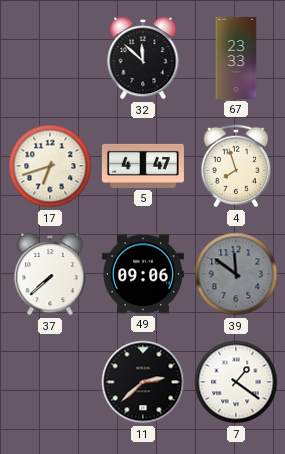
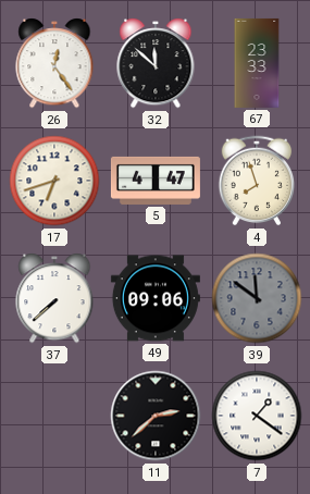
26: none -> 12:24 (54, 64)
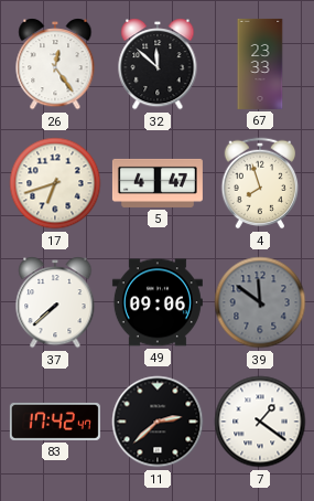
83: none -> 17:42 (55, 422)
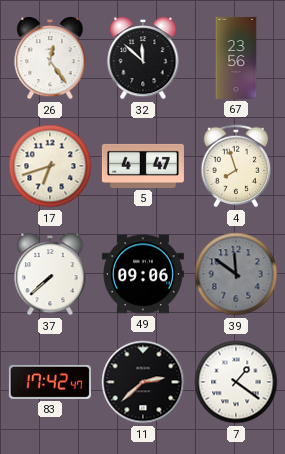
67: 23:33 -> 23:56 (236, 58)
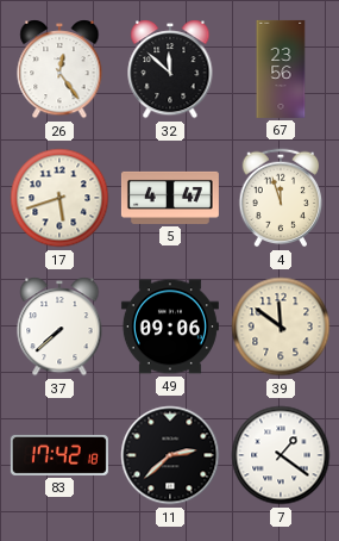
17: 6:42 -> 5:42 (59, 198)
4: 7:57 -> 11:57 (281, 198)
39 dial: grey -> cream (281, 327)
83: 17:42:47 -> 17:42:18 (59, 455)
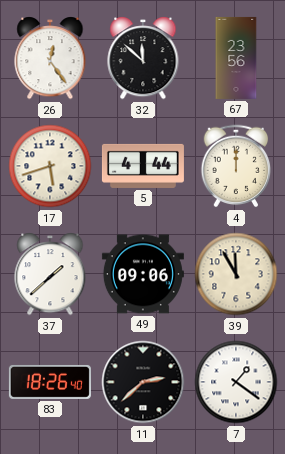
5: 4:47 -> 4:44 (143, 166)
4: 11:57 -> 12:00 (236, 166)
37: 7:38 -> 1:38 (50, 275)
39: 11:51 -> 11:55 (236, 274)
83: 17:42 -> 18:26 (50, 382)
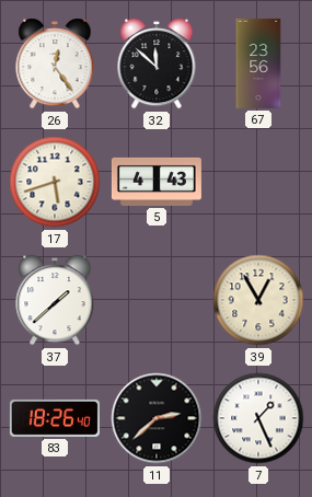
5: 4:44 -> 4:43 (157, 182)
4: 12:00 -> none (236, 166)
49: 09:06 -> none (143, 274)
39: 11:55 -> 12:55 (258, 300)
7: 1:21 -> 1:26 (258, 418)
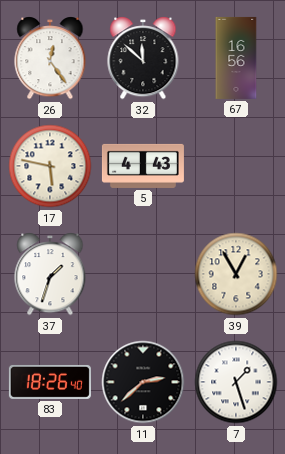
67: 23:56 -> 16:56 (236, 58)
17: 5:42 -> 5:47 (50, 166)
37: 1:38 -> 1:33 (50, 275)
7: 1:26 -> 1:27 (236, 382)
